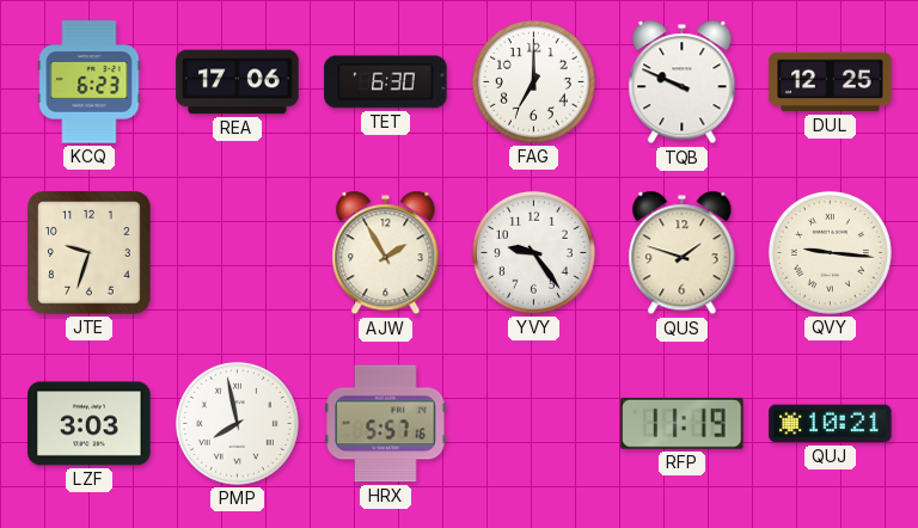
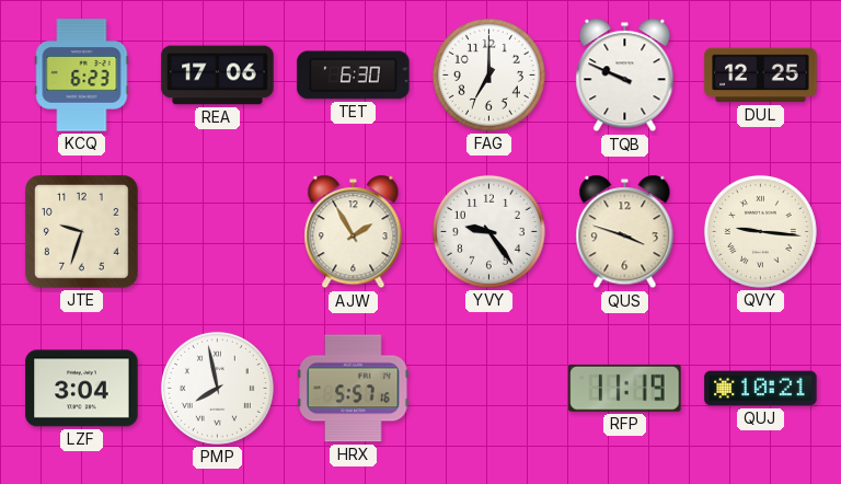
QUS: 1:48 -> 3:48 (625, 232)
LZF: 3:03 -> 3:04 (82, 389)
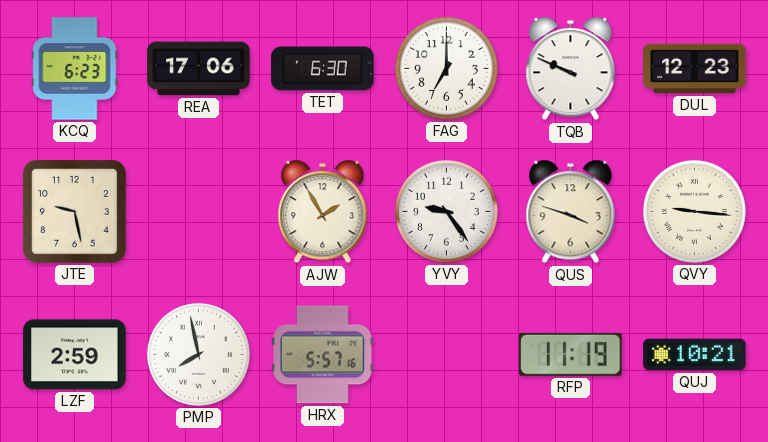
DUL: 12:25 -> 12:23 (695, 69)
JTE: 9:33 -> 9:28 (75, 212)
LZF: 3:04 -> 2:59 (75, 355)
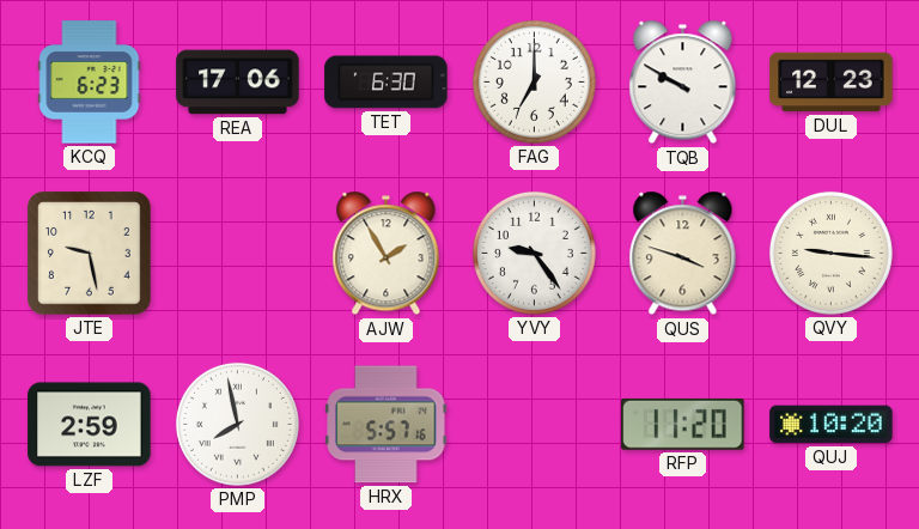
TQB: 9:49 -> 9:50 (683, 83)
RFP: 11:19 -> 11:20 (683, 424)
QUJ: 10:21 -> 10:20 (832, 425)
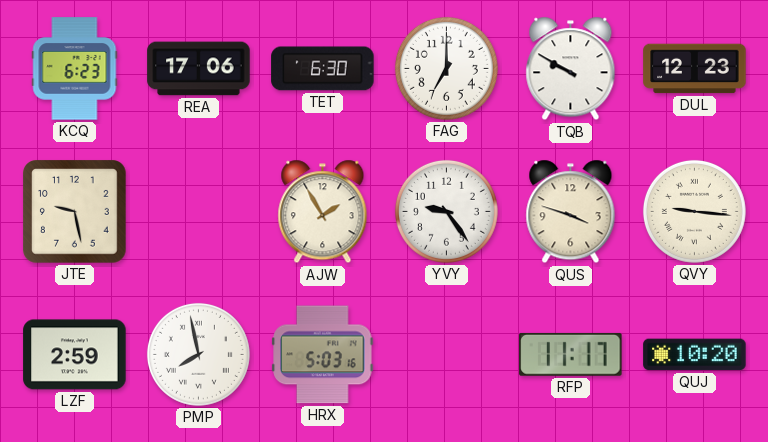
HRX: 5:57 -> 5:03 (323, 355)
RFP: 11:20 -> 11:17 (571, 354)
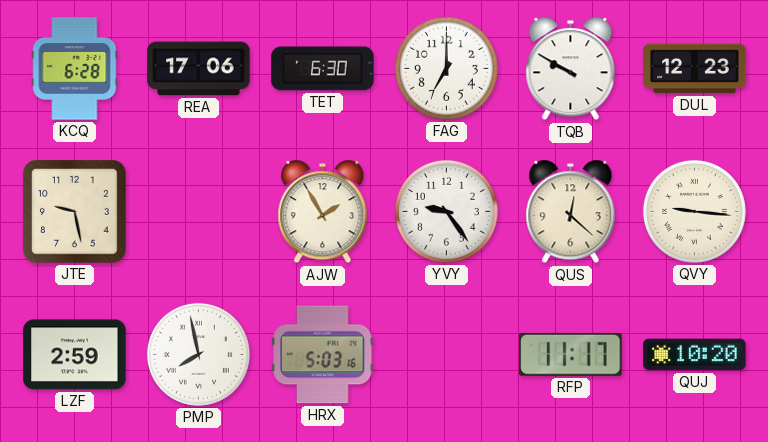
KCQ: 6:23 -> 6:28 (75, 69)
QUS: 3:48 -> 12:22 (571, 212)
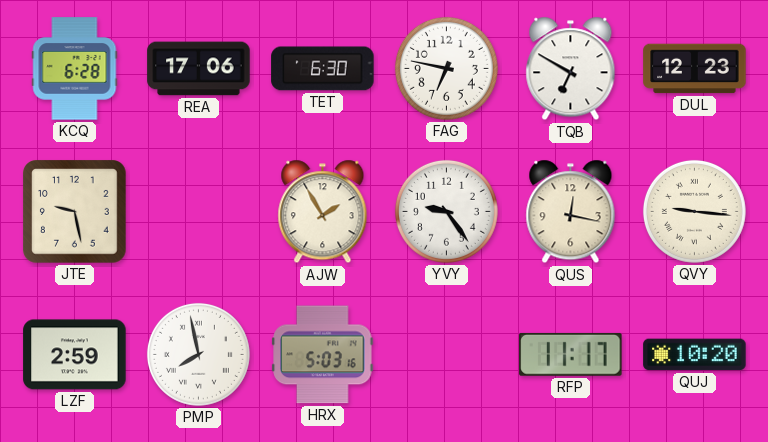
FAG: 7:00 -> 6:47 (446, 68)
TQB: 9:50 -> 6:50 (571, 69)
QUS: 12:22 -> 12:17 (571, 212)
